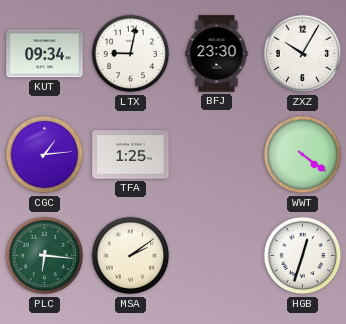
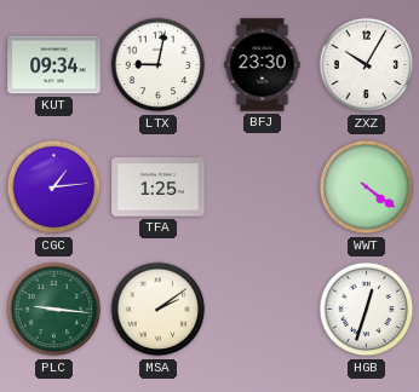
PLC: 6:16 -> 9:16 (54, 310)
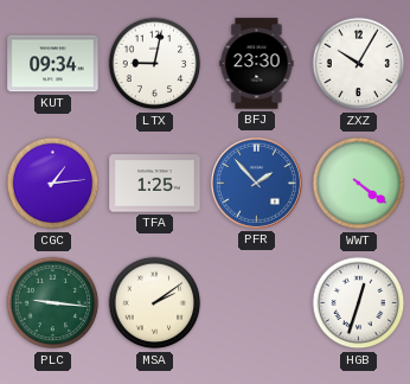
PFR: none -> 1:53 (256, 183)
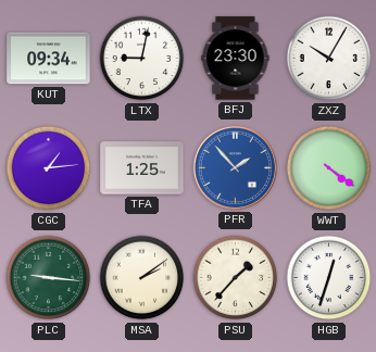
PSU: none -> 1:37 (236, 278)
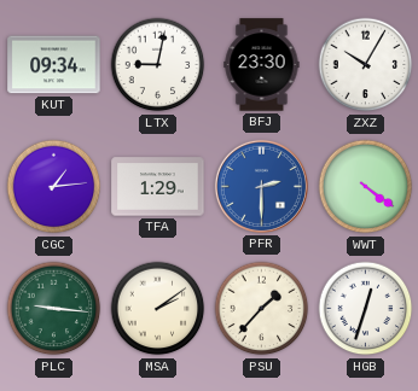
TFA: 1:25 -> 1:29 (158, 187)
PFR: 1:53 -> 2:30 (261, 186)
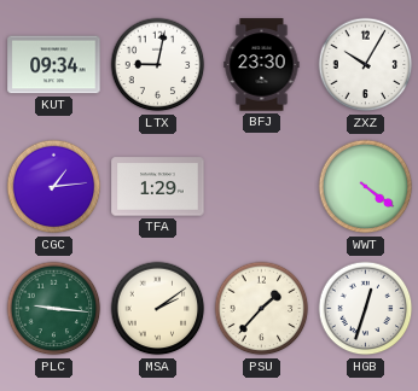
PFR: 2:30 -> none (261, 186)
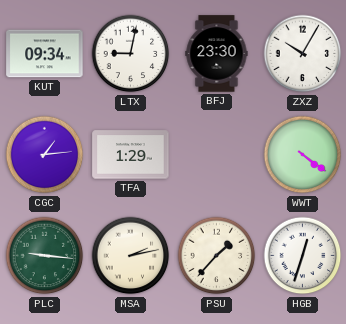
MSA: 2:09 -> 2:13 (131, 256)
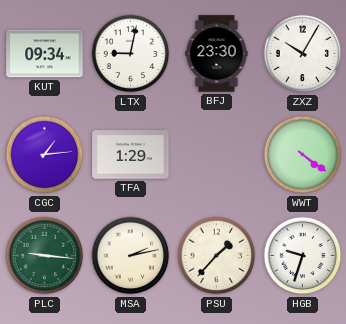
HGB: 12:33 -> 9:33 (303, 256)
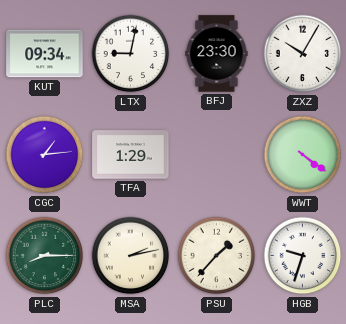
PLC: 9:16 -> 8:15 (45, 256)
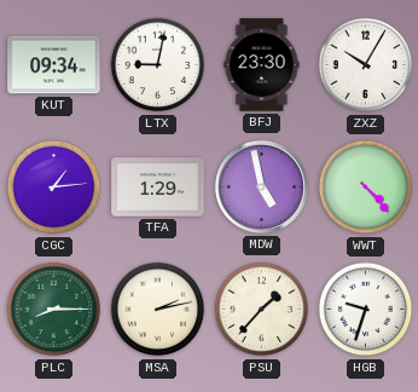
MDW: none -> 4:58 (261, 186)
WWT: 4:21 -> 4:23 (366, 188)
